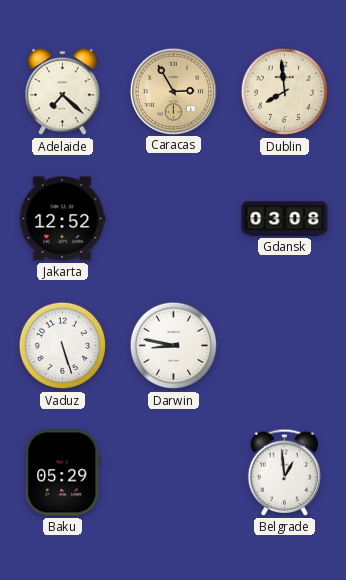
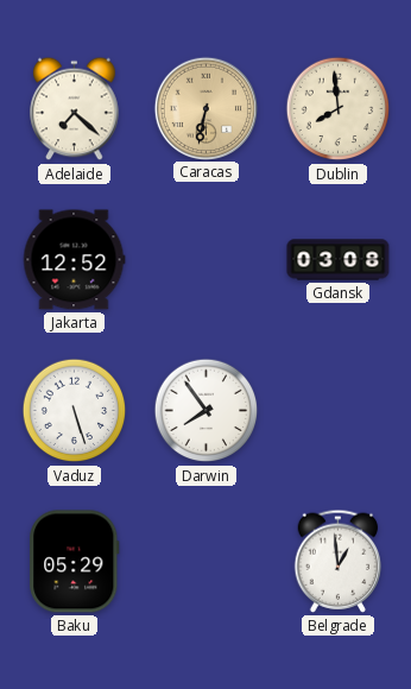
Caracas: 2:55 -> 6:32 (205, 108)
Darwin: 8:47 -> 7:54 (207, 411)
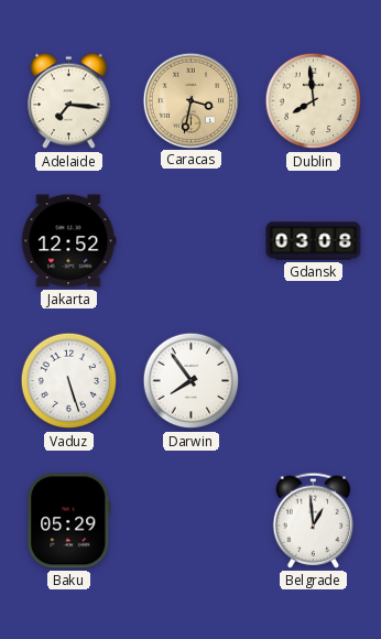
Adelaide: 7:22 -> 7:16 (69, 101)
Caracas: 6:32 -> 3:32 (190, 100)
